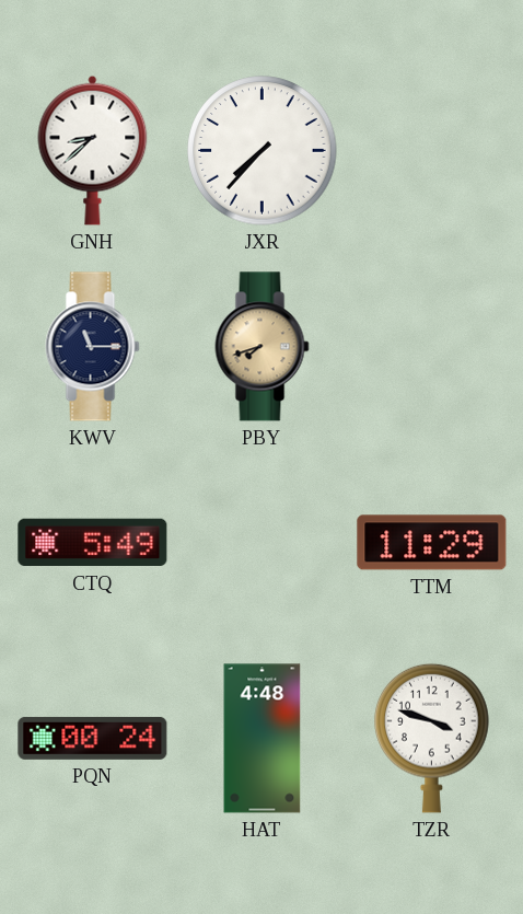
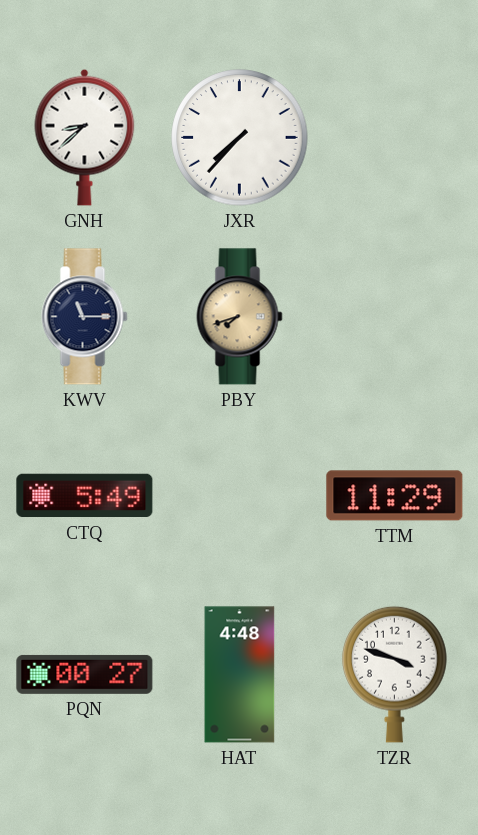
PQN: 00:24 -> 00:27 (85, 674)
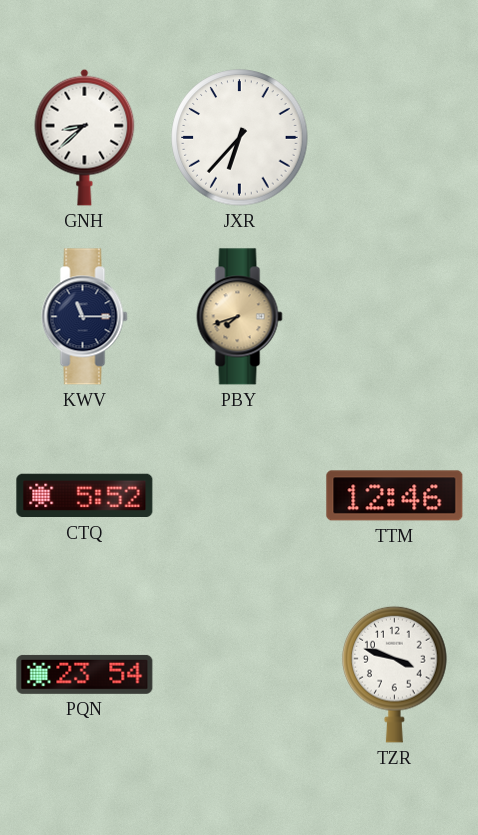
JXR: 7:37 -> 6:37 (240, 138)
CTQ: 5:49 -> 5:52 (85, 496)
TTM: 11:29 -> 12:46 (395, 496)
PQN: 00:27 -> 23:54 (85, 674)
HAT: 4:48 -> none (240, 675)
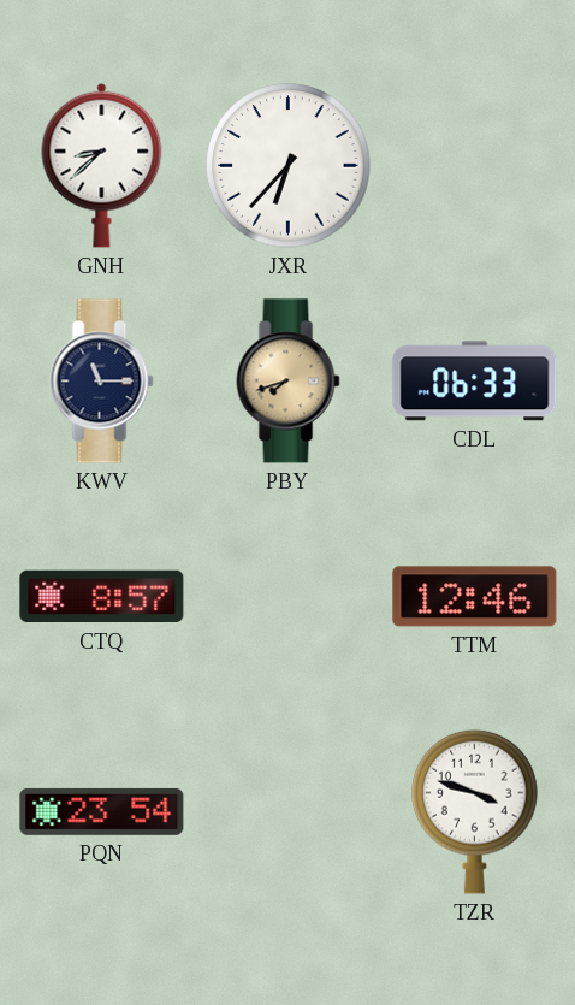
CDL: none -> 06:33 (475, 382)
CTQ: 5:52 -> 8:57 (102, 597)
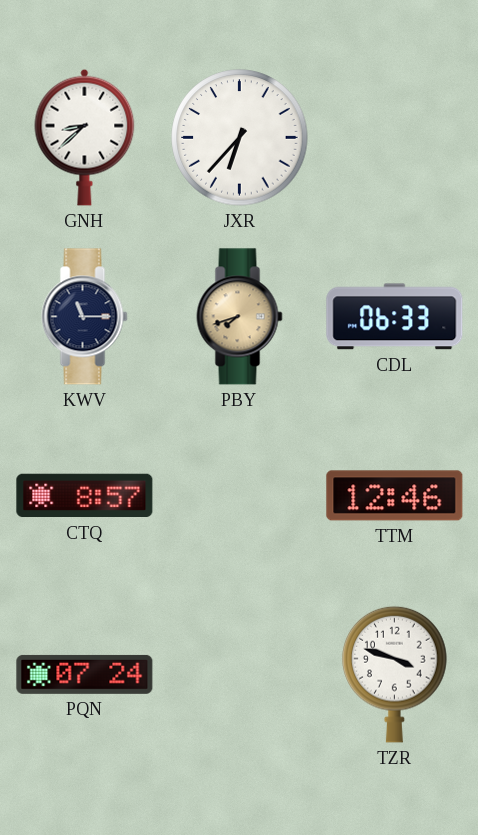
PQN: 23:54 -> 07:24 (85, 674)
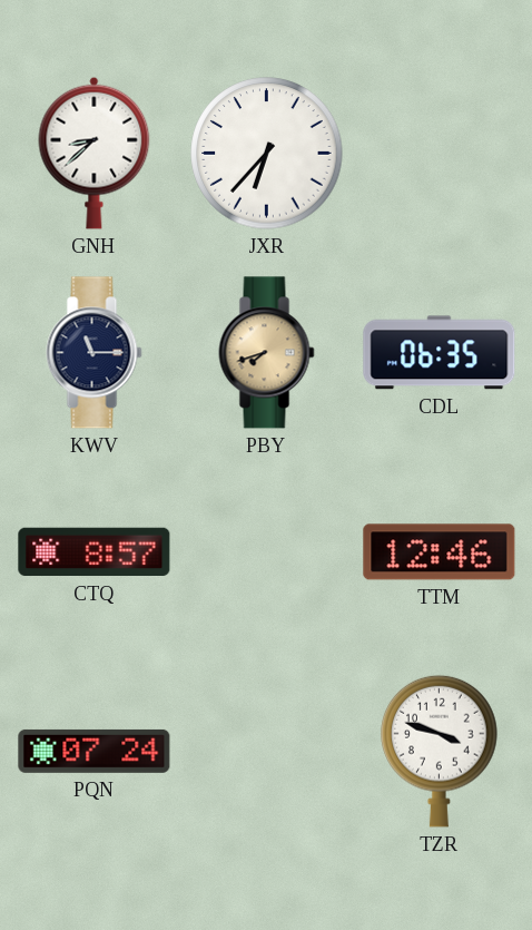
CDL: 06:33 -> 06:35 (440, 353)
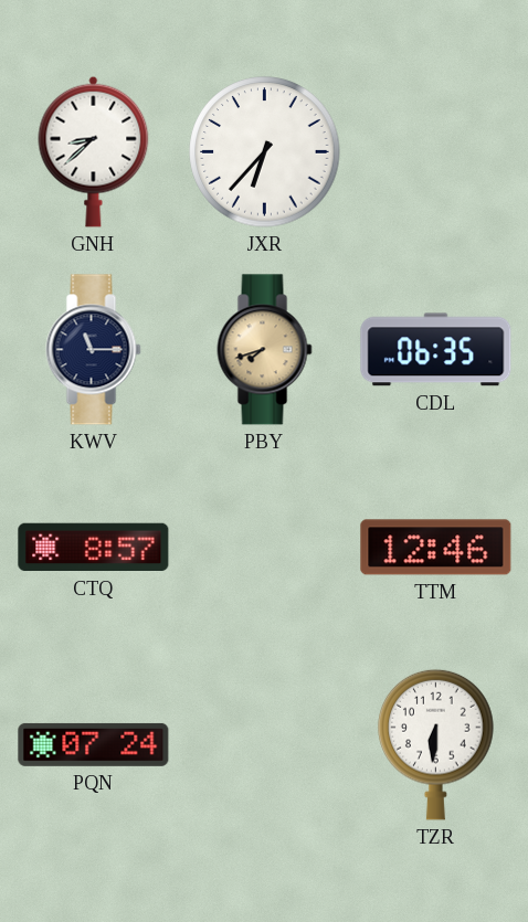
TZR: 3:48 -> 6:31 (436, 744)
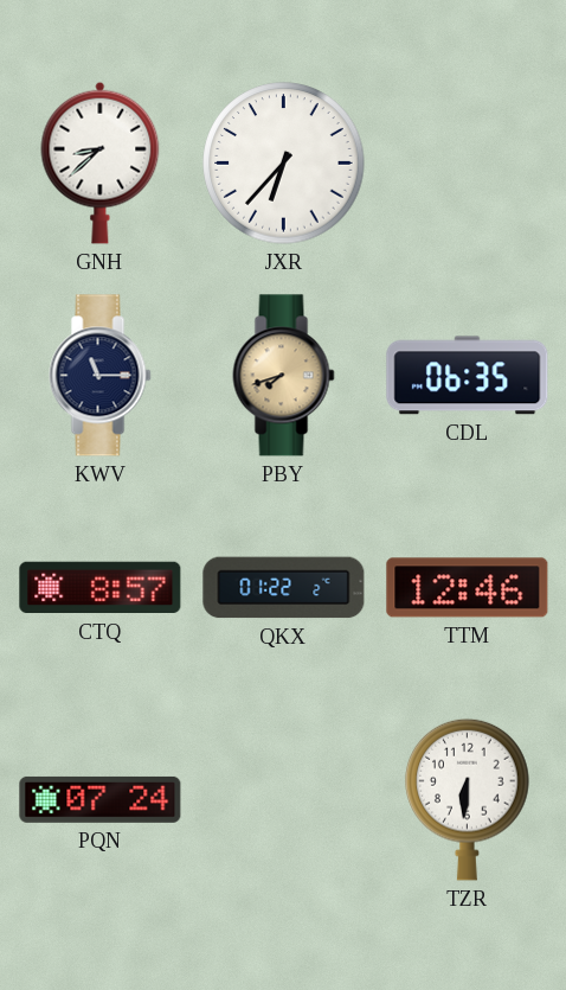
QKX: none -> 01:22 (284, 588)
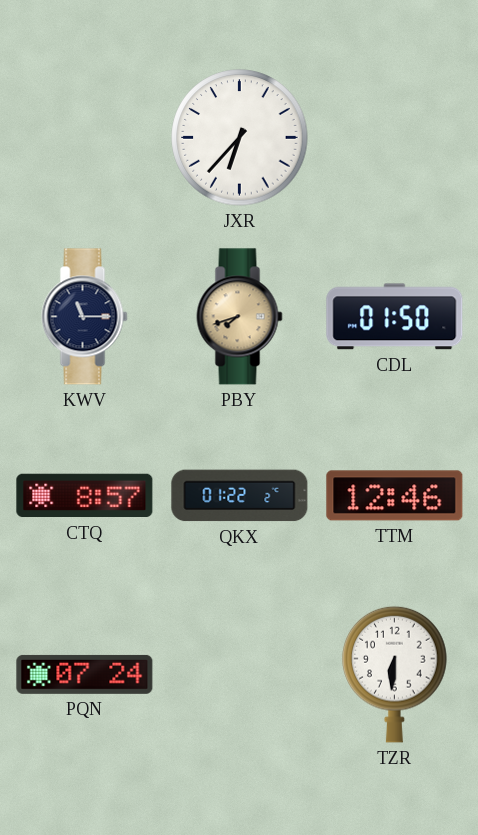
GNH: 8:38 -> none (101, 162)
CDL: 06:35 -> 01:50 (395, 317)
